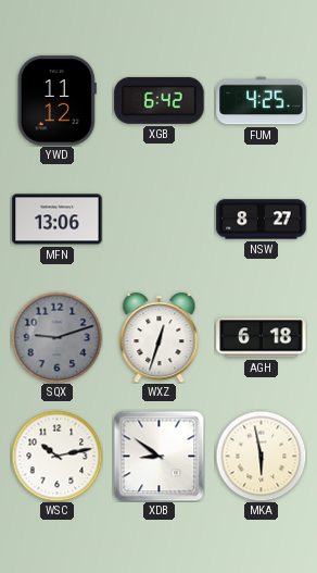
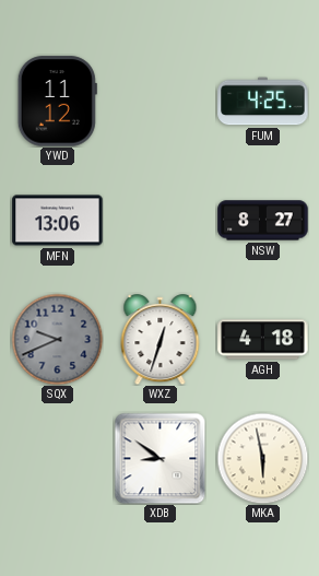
XGB: 6:42 -> none (160, 100)
SQX: 9:12 -> 9:41 (57, 339)
AGH: 6:18 -> 4:18 (263, 340)
WSC: 10:13 -> none (56, 456)
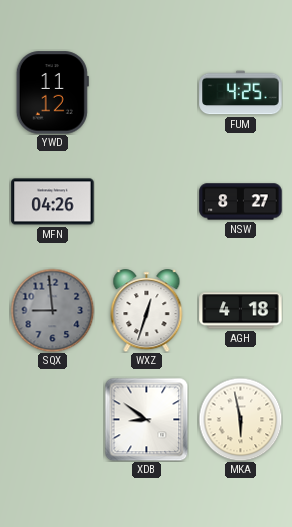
MFN: 13:06 -> 04:26 (53, 202)
SQX: 9:41 -> 8:59 (52, 310)
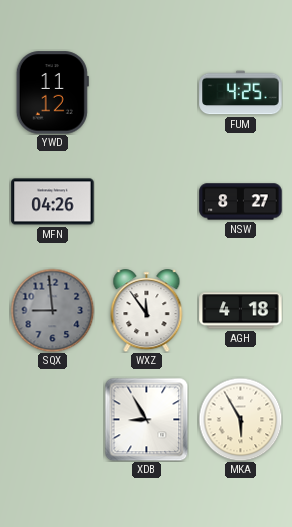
WXZ: 12:33 -> 11:54 (147, 311)
XDB: 8:51 -> 8:55 (146, 419)
MKA: 5:58 -> 5:55 (240, 419)
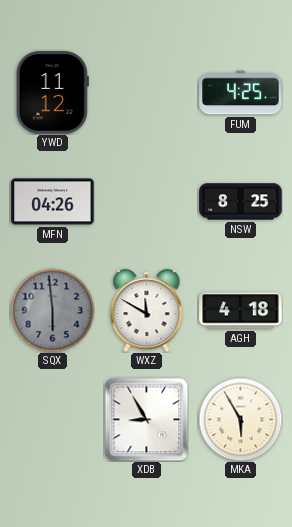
NSW: 8:27 -> 8:25 (241, 202)
SQX: 8:59 -> 5:59 (52, 310)
WXZ: 11:54 -> 11:50 (147, 311)
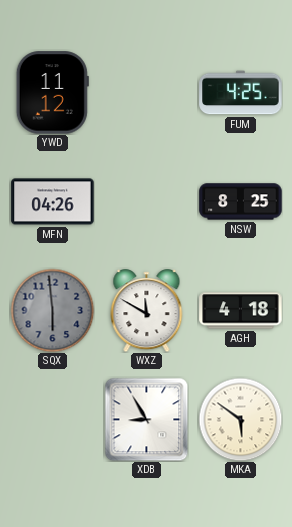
MKA: 5:55 -> 5:51 (240, 419)
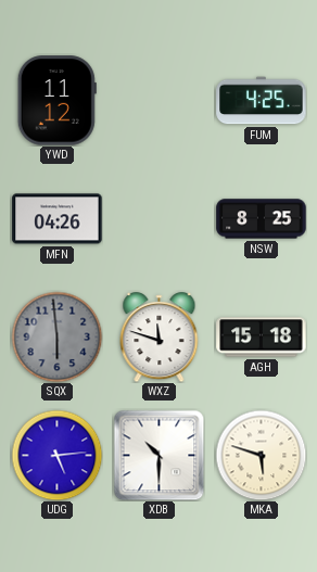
WXZ: 11:50 -> 11:48 (160, 338)
AGH: 4:18 -> 15:18 (262, 338)
UDG: none -> 5:14 (56, 455)
XDB: 8:55 -> 10:30 (158, 455)
MKA: 5:51 -> 5:48 (261, 455)
